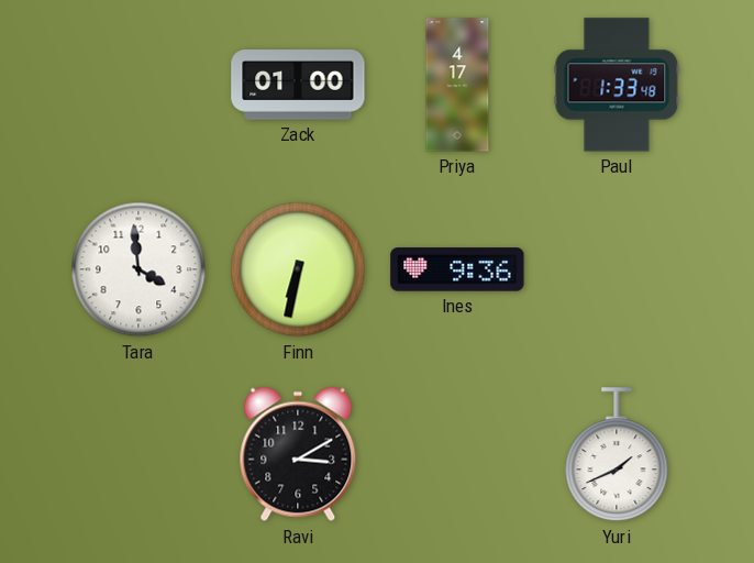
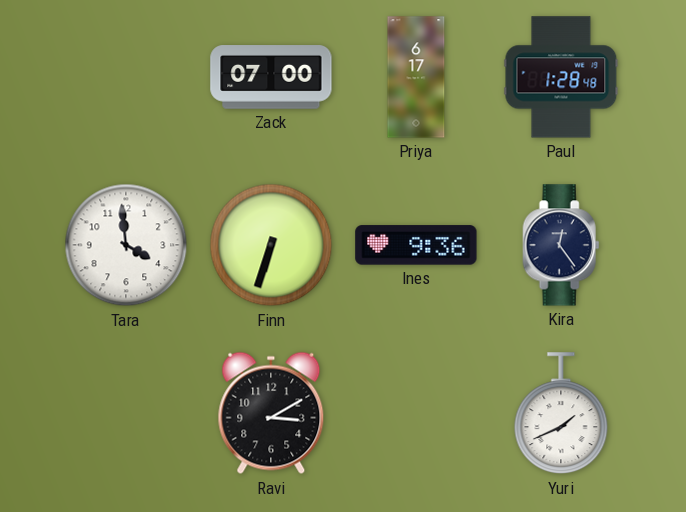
Zack: 01:00 -> 07:00 (271, 77)
Priya: 4:17 -> 6:17 (416, 77)
Paul: 1:33 -> 1:28 (561, 77)
Finn: 6:32 -> 6:33 (271, 245)
Kira: none -> 12:24 (561, 245)
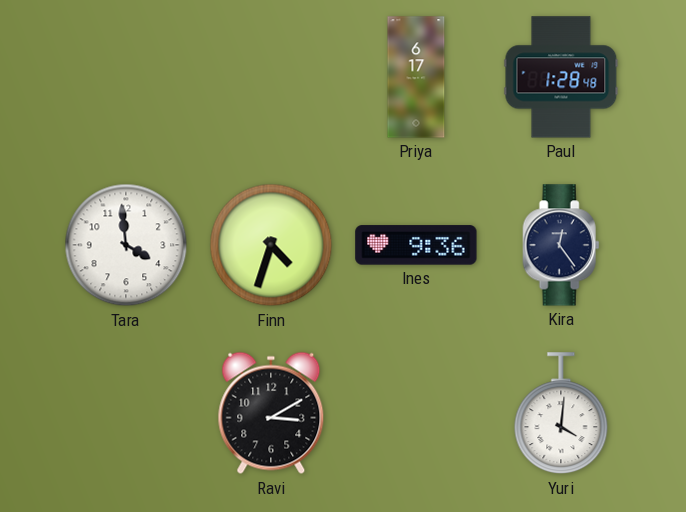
Zack: 07:00 -> none (271, 77)
Finn: 6:33 -> 4:33 (271, 245)
Yuri: 1:41 -> 4:01 (561, 414)
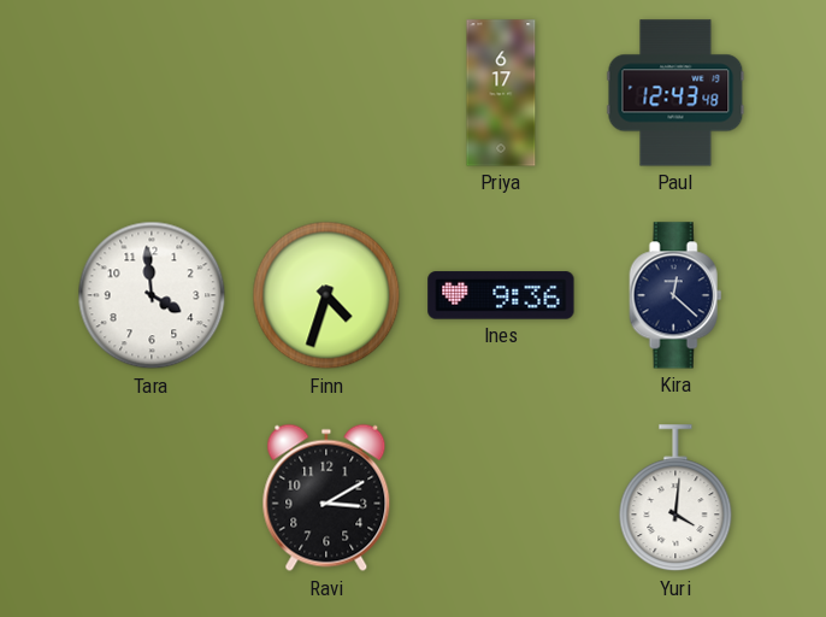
Paul: 1:28 -> 12:43 (675, 93)
Kira: 12:24 -> 12:22 (675, 295)
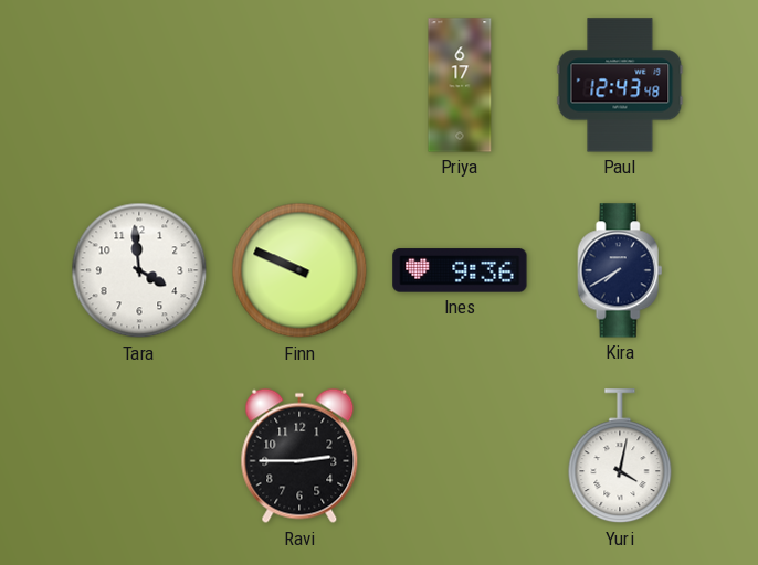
Finn: 4:33 -> 9:49 (299, 270)
Kira: 12:22 -> 7:40 (620, 270)
Ravi: 3:10 -> 2:45 (299, 456)
Yuri: 4:01 -> 4:02 (620, 457)
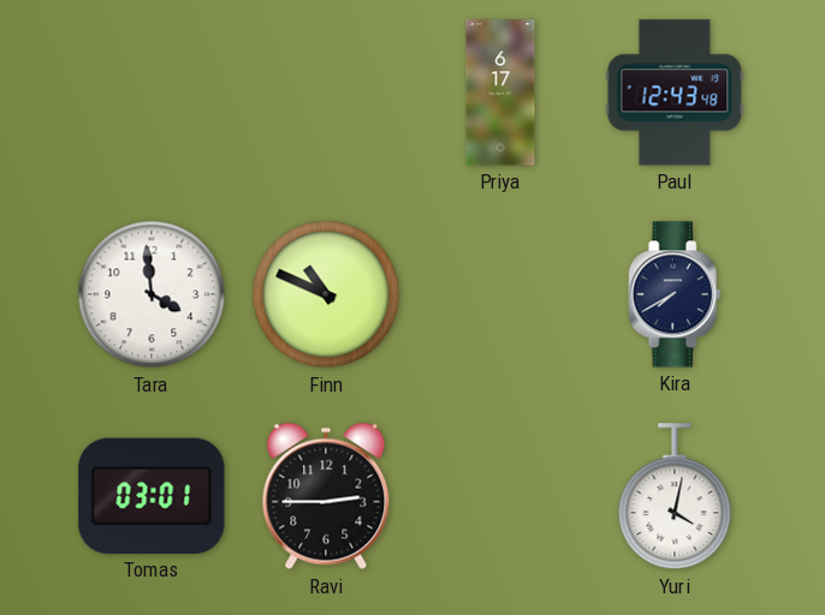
Finn: 9:49 -> 10:49 (326, 294)
Ines: 9:36 -> none (460, 270)
Tomas: none -> 03:01 (152, 496)
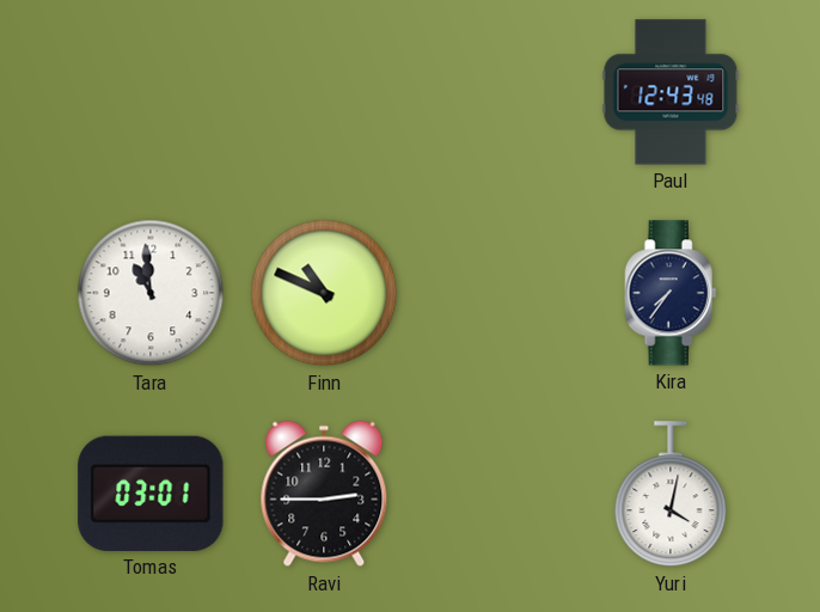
Priya: 6:17 -> none (500, 92)
Tara: 3:59 -> 10:59 (151, 293)
Kira: 7:40 -> 7:36 (671, 293)
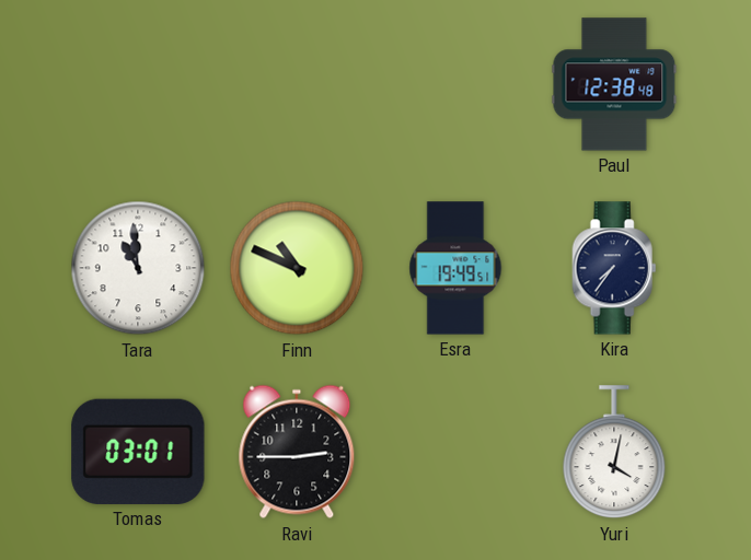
Paul: 12:43 -> 12:38 (614, 84)
Esra: none -> 19:49 (455, 268)
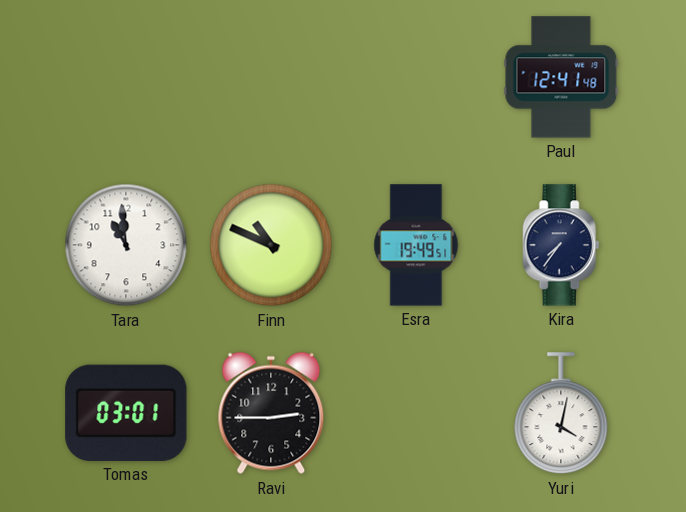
Paul: 12:38 -> 12:41 (561, 77)
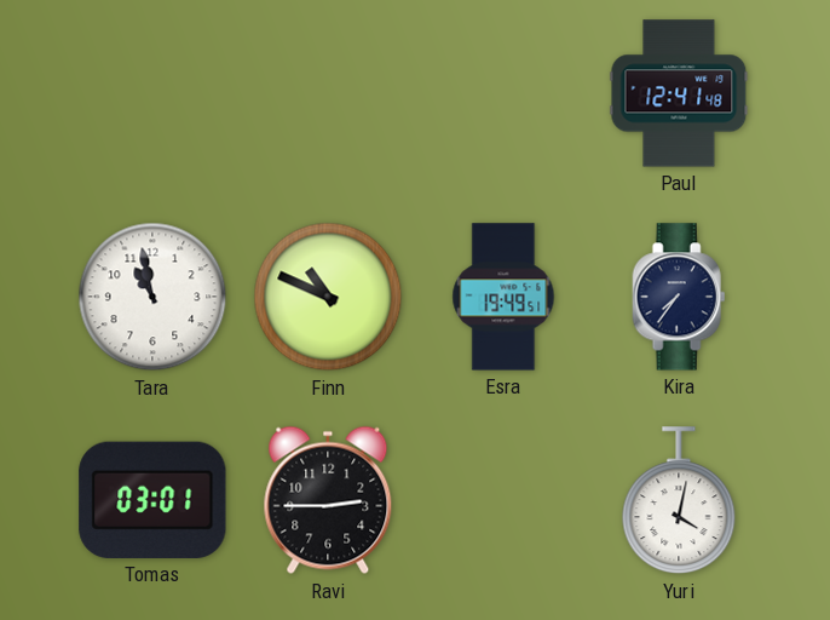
Tara: 10:59 -> 10:58 (152, 297)
